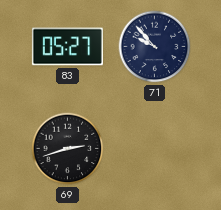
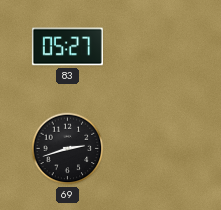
71: 9:53 -> none (155, 47)
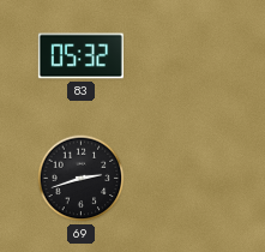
83: 05:27 -> 05:32 (80, 56)
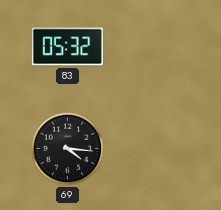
69: 2:42 -> 4:16 (68, 149)
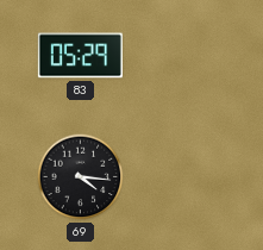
83: 05:32 -> 05:29 (80, 56)
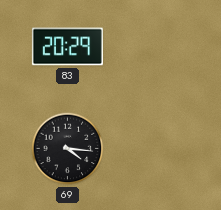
83: 05:29 -> 20:29 (67, 47)
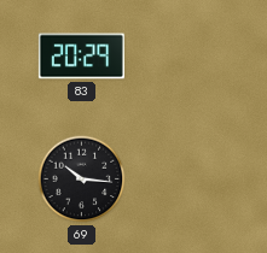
69: 4:16 -> 10:16 (82, 180)
